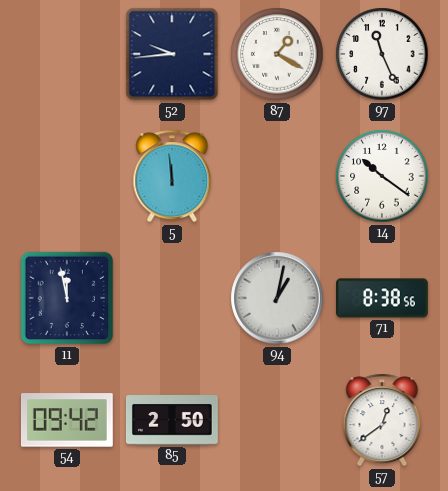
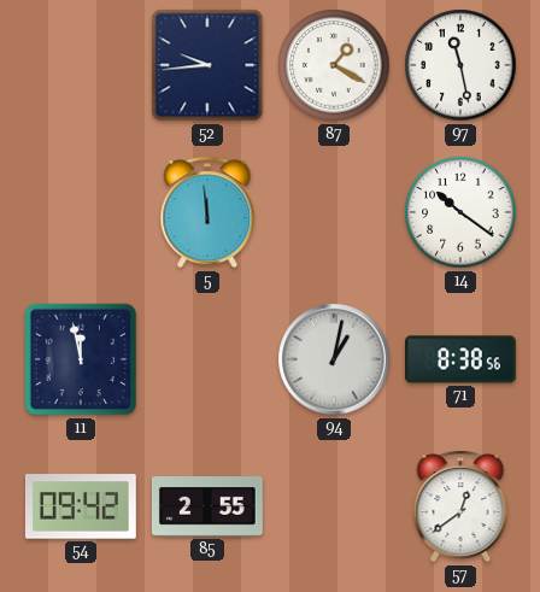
97: 11:26 -> 11:28 (460, 65)
85: 2:50 -> 2:55 (207, 506)
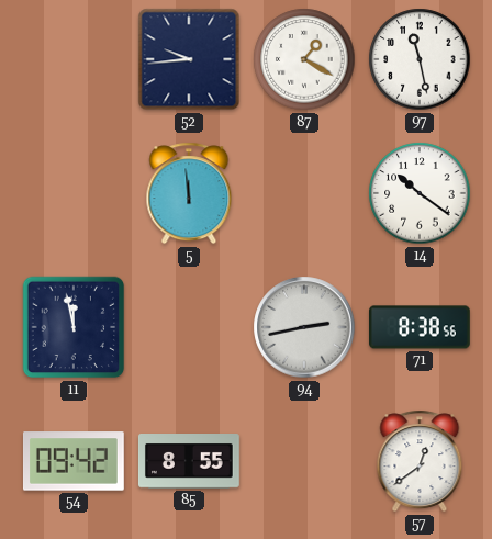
94: 1:02 -> 2:43 (304, 327)
85: 2:55 -> 8:55 (189, 461)
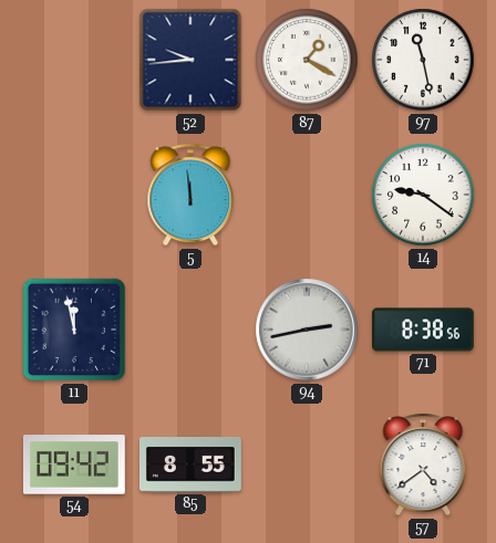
14: 10:21 -> 9:21 (423, 195)
57: 12:39 -> 4:39 (423, 464)
